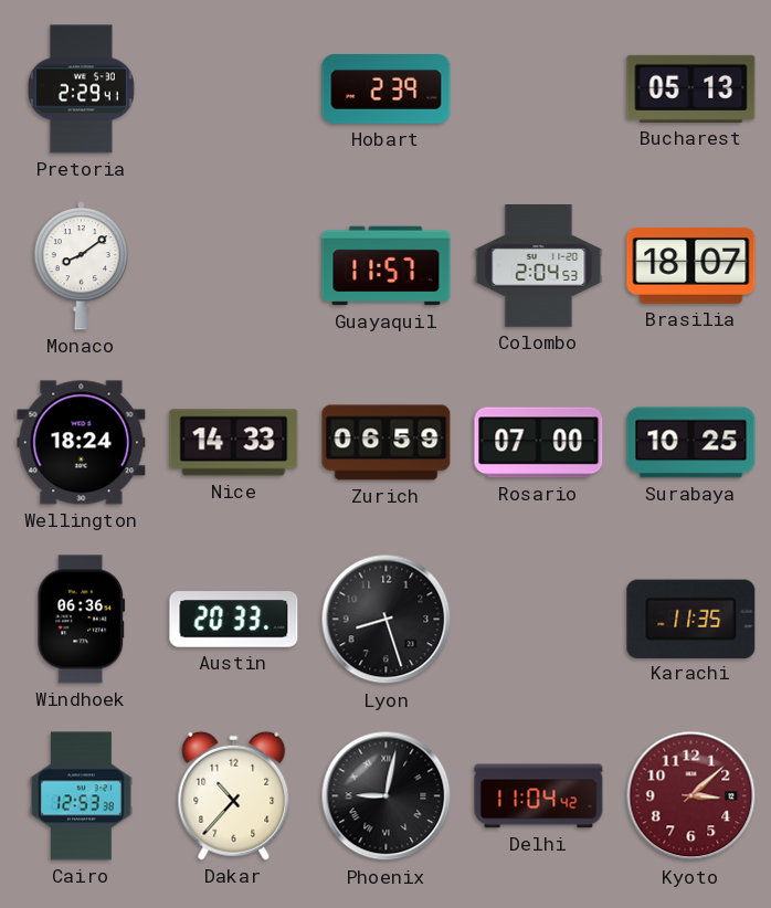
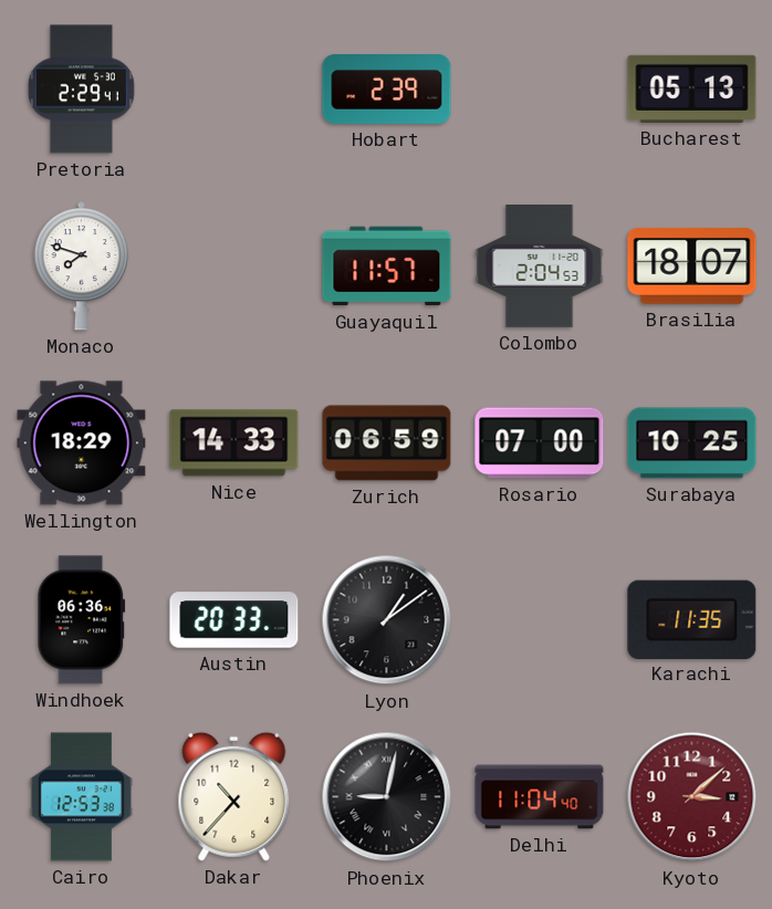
Monaco: 8:09 -> 7:48 (81, 267)
Wellington: 18:24 -> 18:29 (82, 443)
Lyon: 8:27 -> 1:09 (387, 620)
Delhi: 11:04:42 -> 11:04:40 (540, 797)
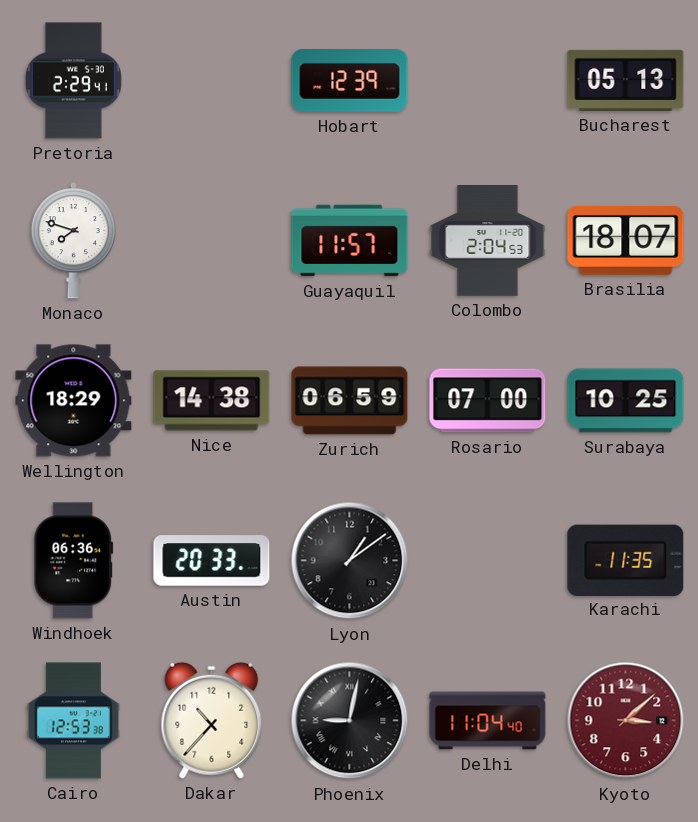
Hobart: 2:39 -> 12:39 (350, 81)
Nice: 14:33 -> 14:38 (212, 401)
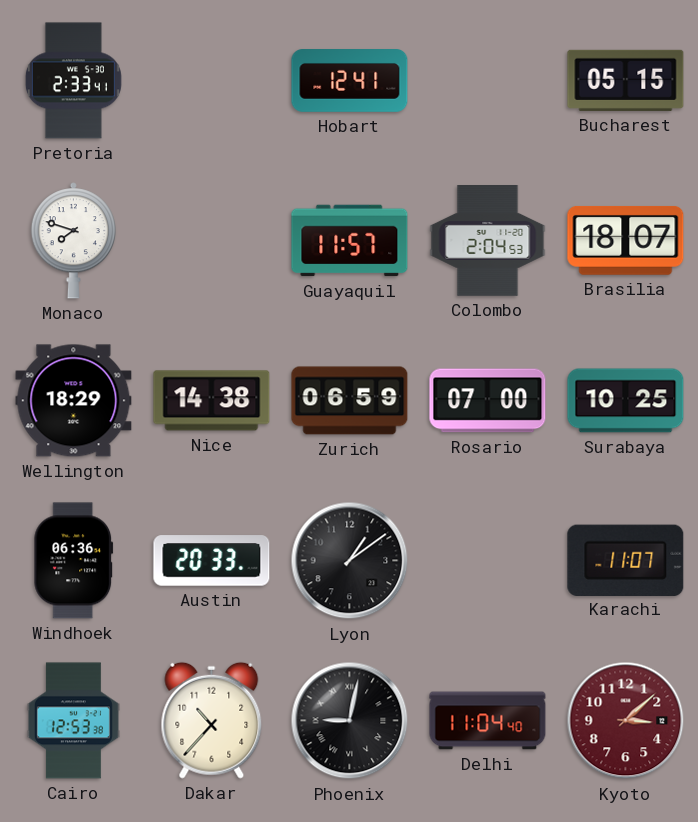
Pretoria: 2:29 -> 2:33 (73, 81)
Hobart: 12:39 -> 12:41 (350, 81)
Bucharest: 05:13 -> 05:15 (626, 80)
Karachi: 11:35 -> 11:07 (626, 560)
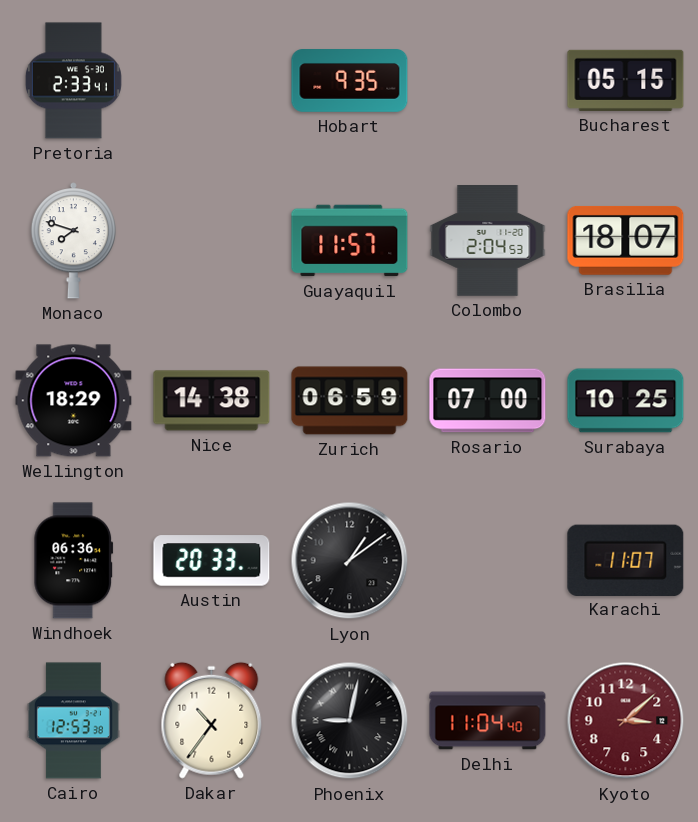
Hobart: 12:41 -> 9:35 (350, 81)
Dakar: 10:37 -> 10:36 (212, 720)
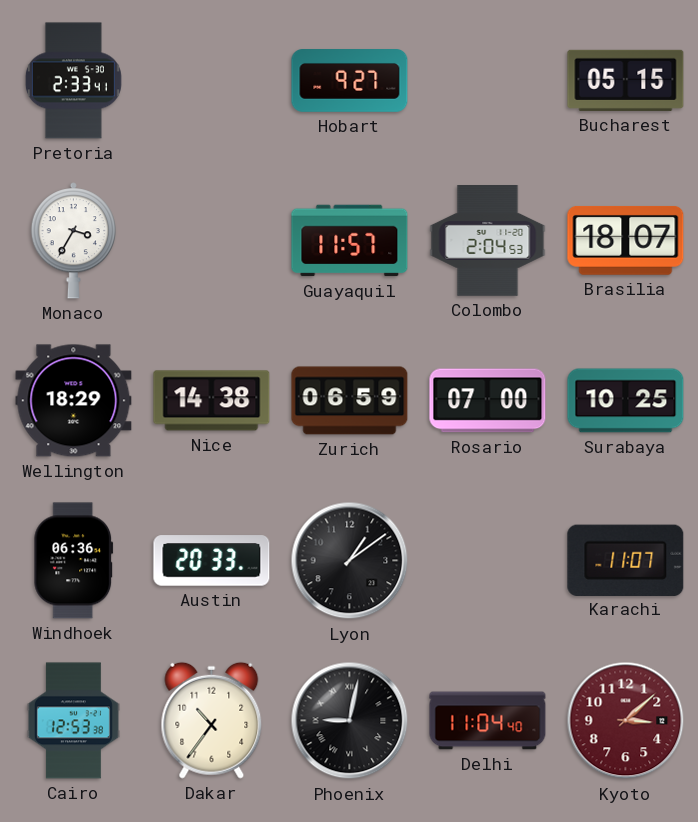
Hobart: 9:35 -> 9:27 (350, 81)
Monaco: 7:48 -> 3:35 (73, 241)
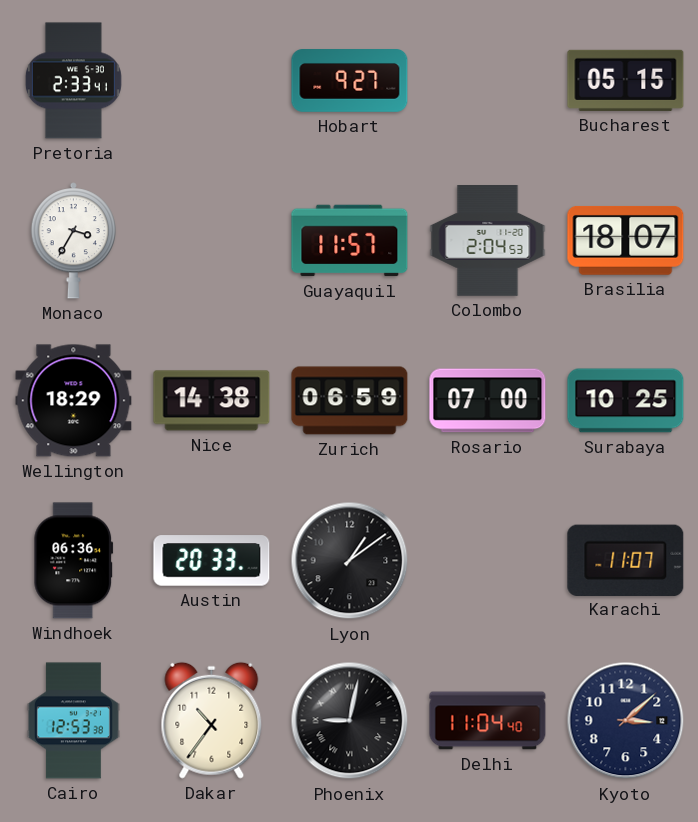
Kyoto dial: burgundy -> navy (626, 721)
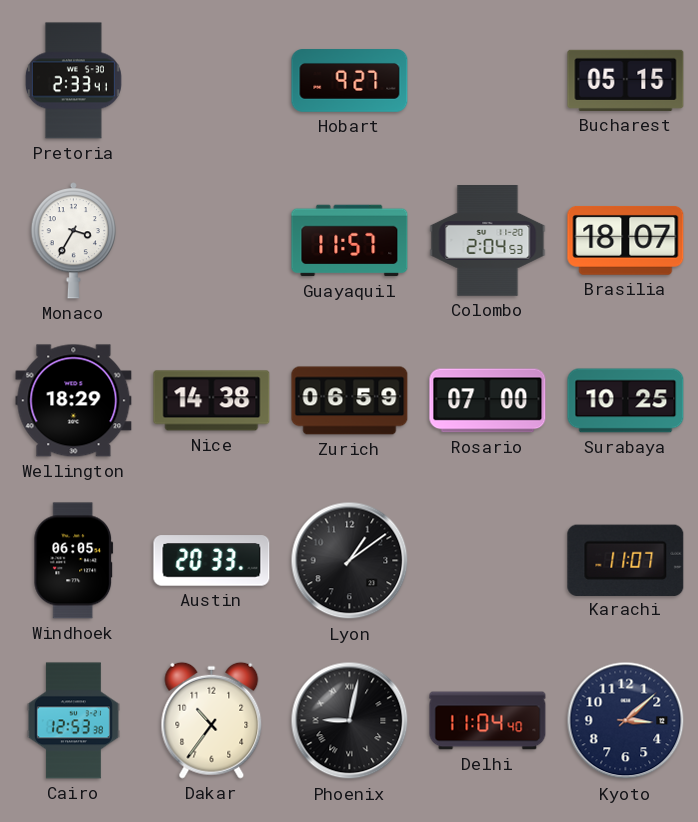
Windhoek: 06:36 -> 06:05 (74, 561)
